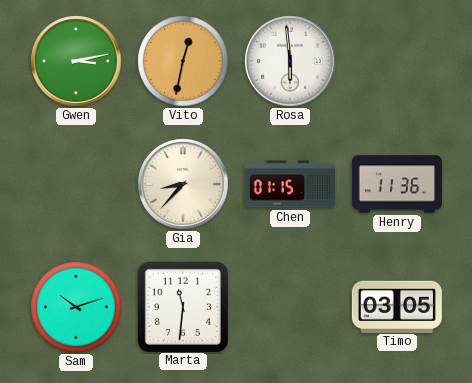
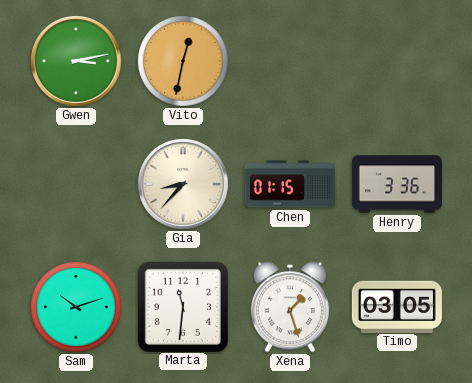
Rosa: 5:59 -> none (290, 61)
Henry: 11:36 -> 3:36 (397, 184)
Xena: none -> 1:27 (290, 307)
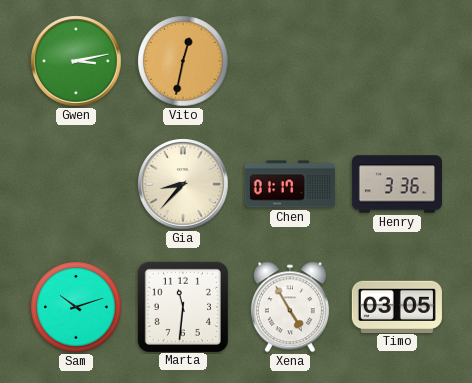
Chen: 01:15 -> 01:17 (290, 184)
Xena: 1:27 -> 4:55 (290, 307)
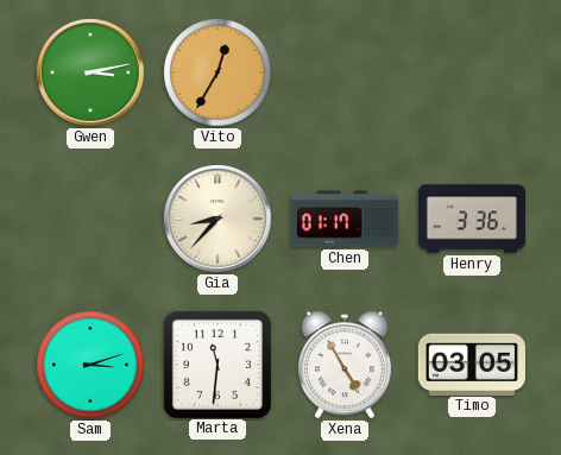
Vito: 12:32 -> 12:35 (218, 72)
Sam: 10:12 -> 3:12 (90, 365)
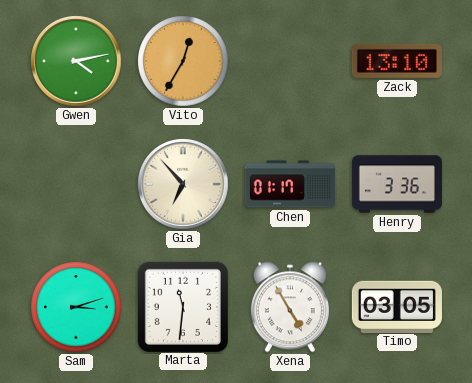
Gwen: 3:13 -> 4:13 (76, 61)
Zack: none -> 13:10 (397, 61)
Gia: 8:37 -> 6:53 (183, 184)
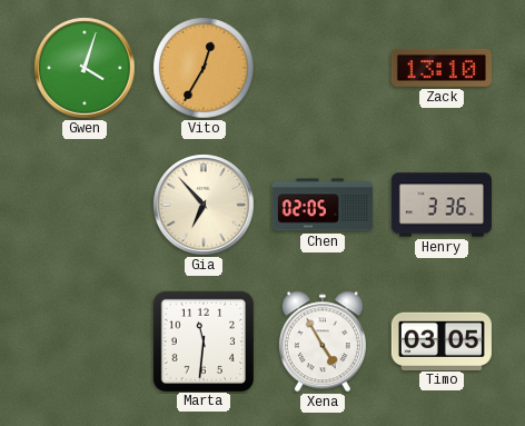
Gwen: 4:13 -> 4:03 (85, 68)
Chen: 01:17 -> 02:05 (323, 205)
Sam: 3:12 -> none (76, 307)
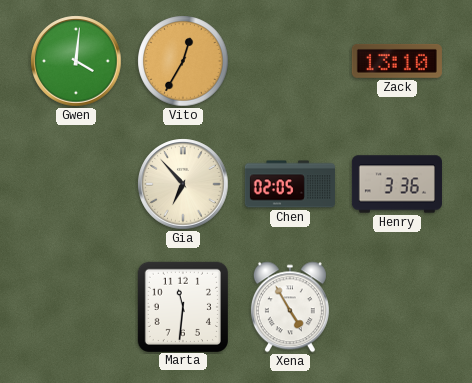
Gwen: 4:03 -> 4:01 (76, 61)
Timo: 03:05 -> none (442, 340)
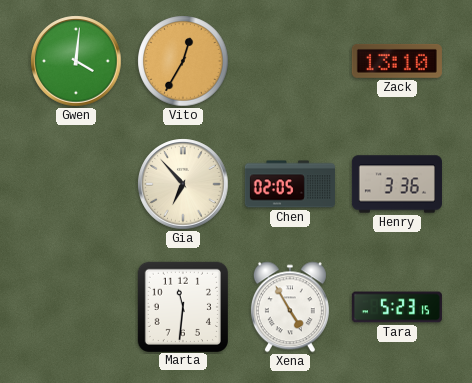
Tara: none -> 5:23 (397, 307)
